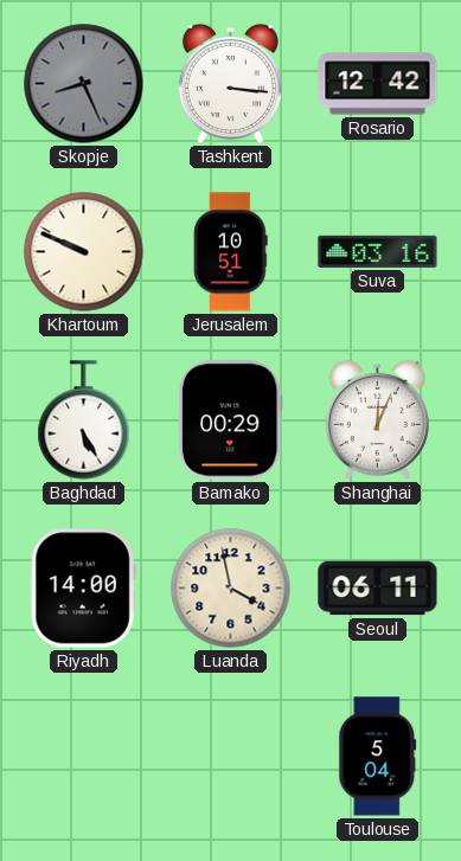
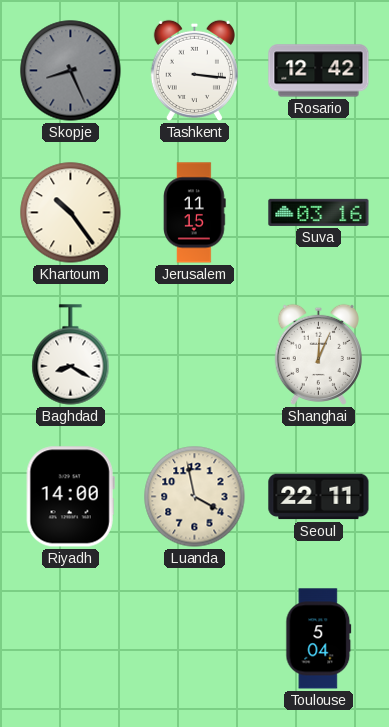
Khartoum: 9:49 -> 10:24 (71, 213)
Jerusalem: 10:51 -> 11:15 (195, 213)
Baghdad: 5:25 -> 8:20 (71, 355)
Bamako: 00:29 -> none (230, 420)
Seoul: 06:11 -> 22:11 (319, 497)
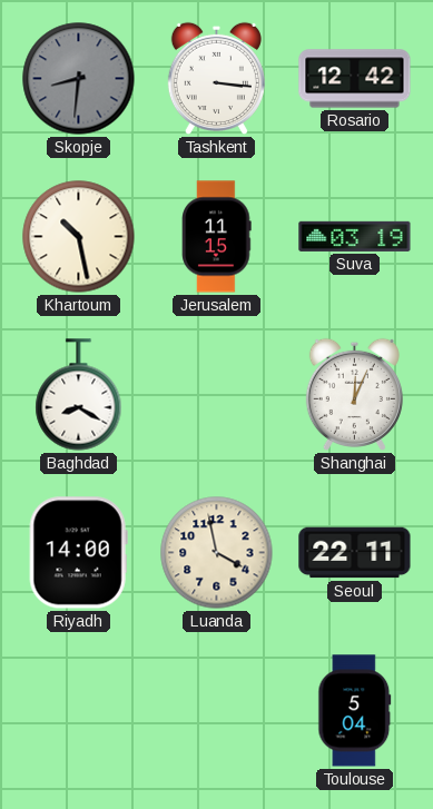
Skopje: 8:26 -> 8:31 (79, 79)
Khartoum: 10:24 -> 10:28 (79, 237)
Suva: 03:16 -> 03:19 (355, 236)
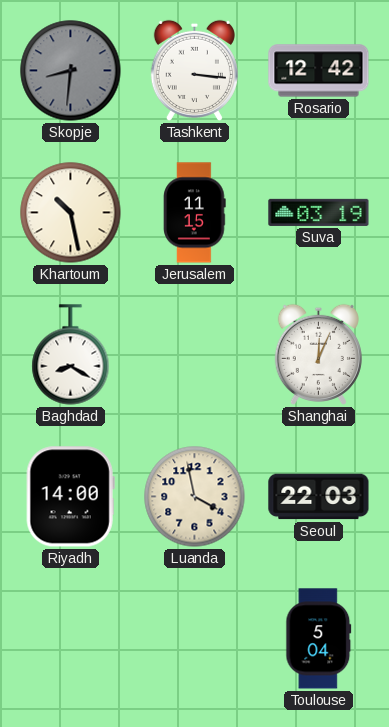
Seoul: 22:11 -> 22:03 (319, 497)
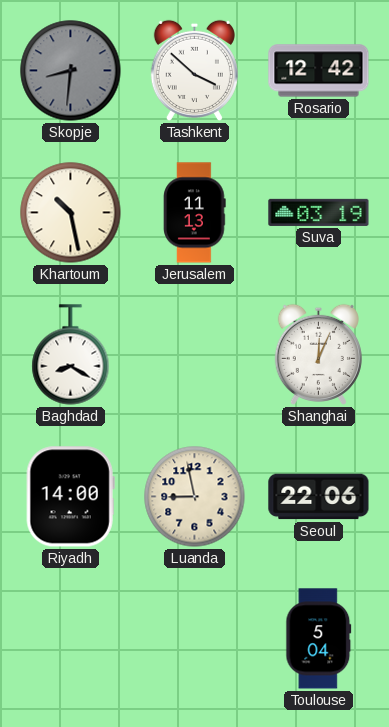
Tashkent: 3:16 -> 3:52 (194, 70)
Jerusalem: 11:15 -> 11:13 (195, 213)
Luanda: 3:58 -> 8:58 (195, 497)
Seoul: 22:03 -> 22:06 (319, 497)
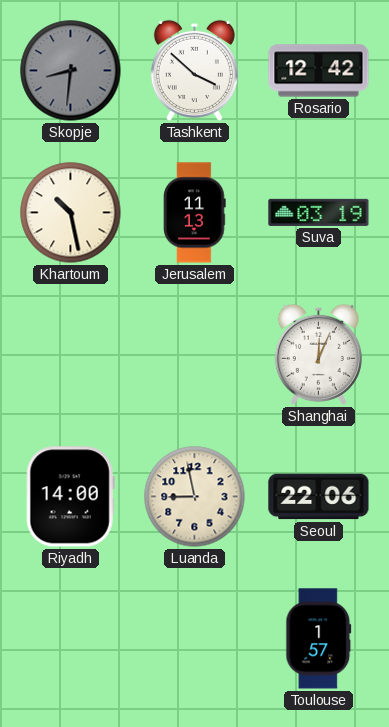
Baghdad: 8:20 -> none (71, 355)
Toulouse: 5:04 -> 1:57 (319, 639)
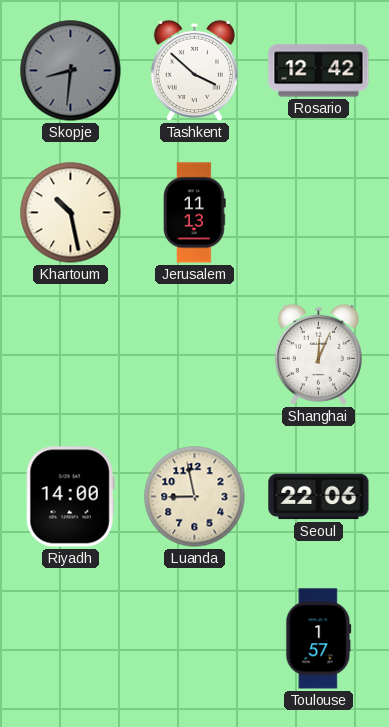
Suva: 03:19 -> none (319, 212)
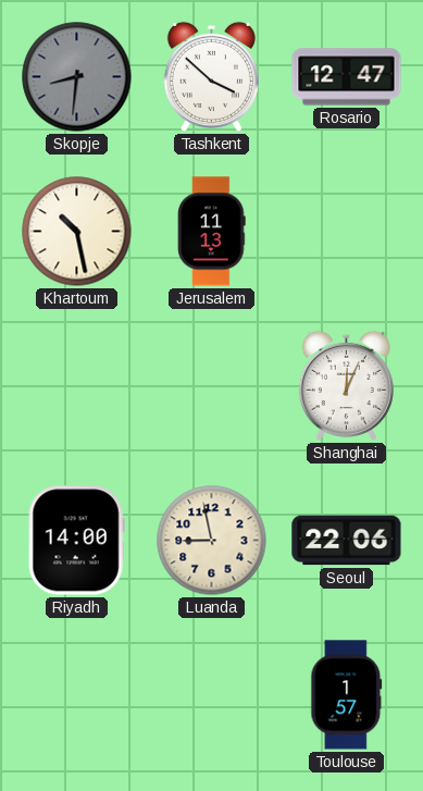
Rosario: 12:42 -> 12:47 (347, 77)
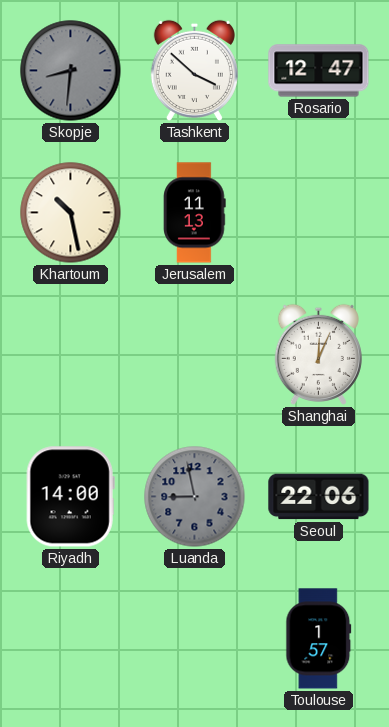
Luanda dial: cream -> grey (195, 497)
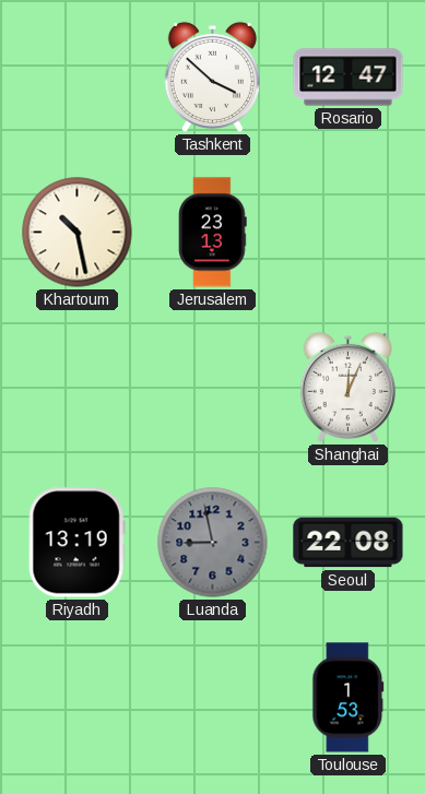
Skopje: 8:31 -> none (71, 71)
Jerusalem: 11:13 -> 23:13 (213, 233)
Riyadh: 14:00 -> 13:19 (76, 543)
Seoul: 22:06 -> 22:08 (349, 543)
Toulouse: 1:57 -> 1:53 (349, 698)
